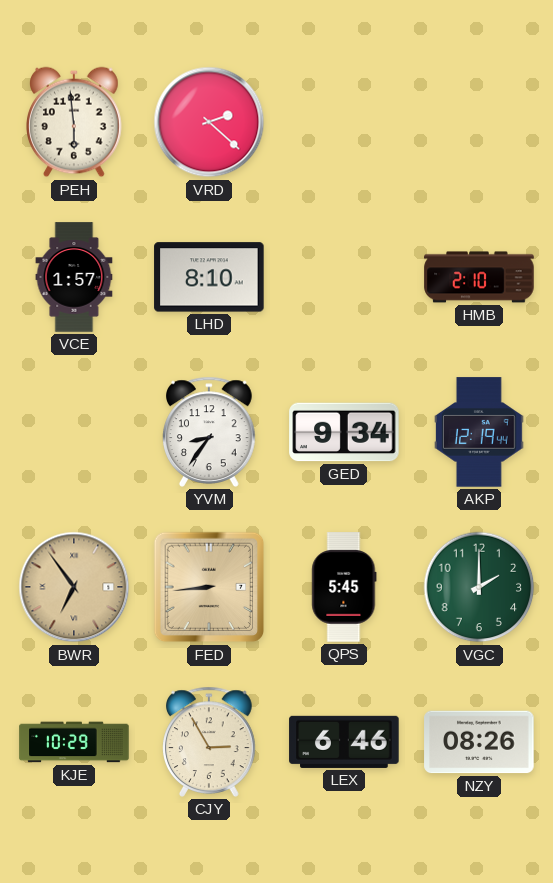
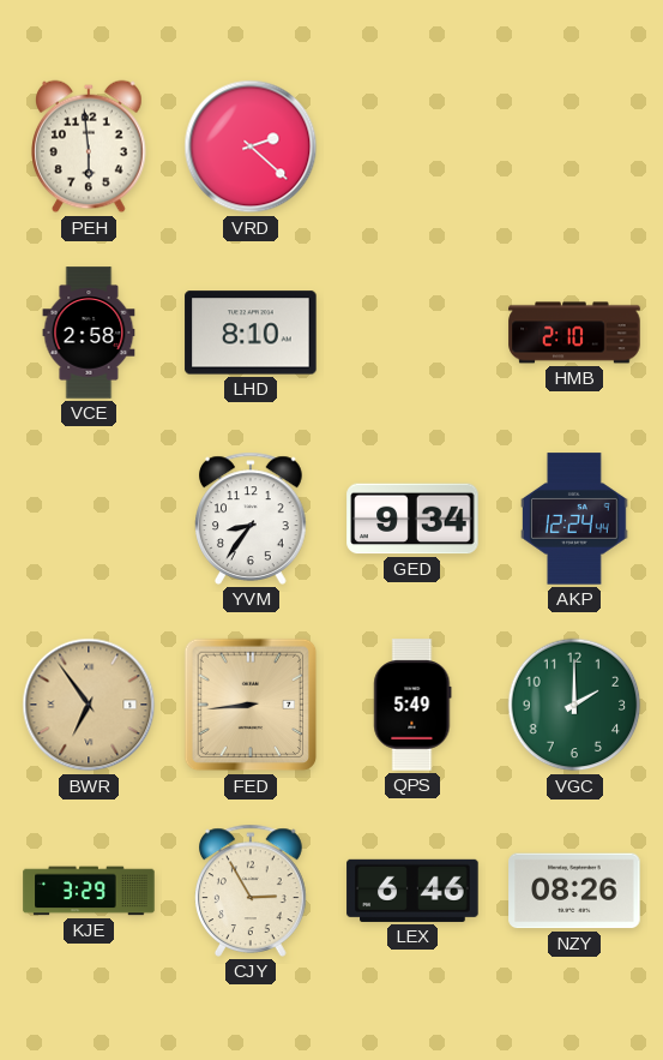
VCE: 1:57 -> 2:58 (89, 333)
AKP: 12:19 -> 12:24 (575, 519)
QPS: 5:45 -> 5:49 (412, 705)
KJE: 10:29 -> 3:29 (89, 891)
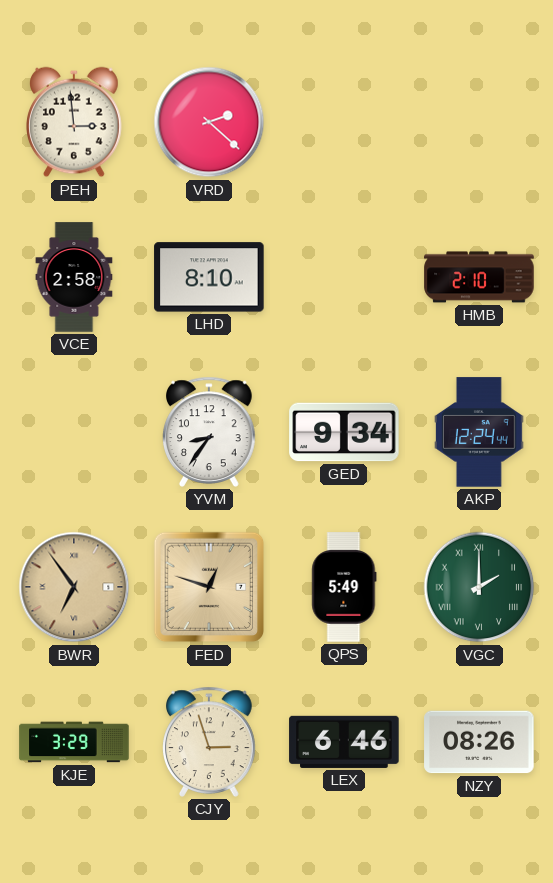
PEH: 5:59 -> 2:59 (74, 122)
FED: 8:44 -> 12:48 (209, 587)
VGC numerals: Arabic -> Roman (479, 587)
CJY: 2:55 -> 2:57 (210, 742)
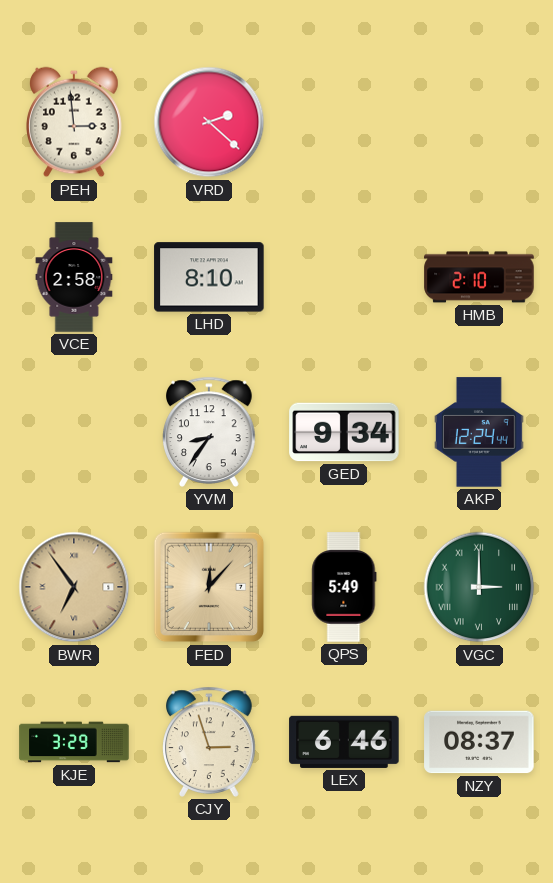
FED: 12:48 -> 12:07 (209, 587)
VGC: 2:00 -> 3:00 (479, 587)
NZY: 08:26 -> 08:37 (479, 742)
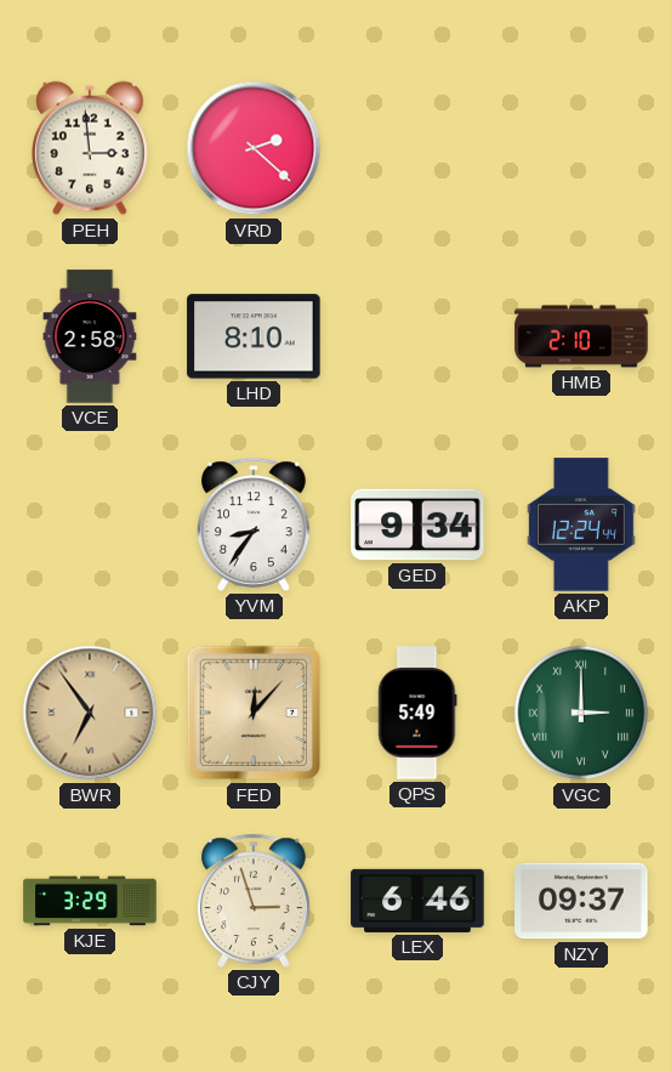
NZY: 08:37 -> 09:37 (581, 901)
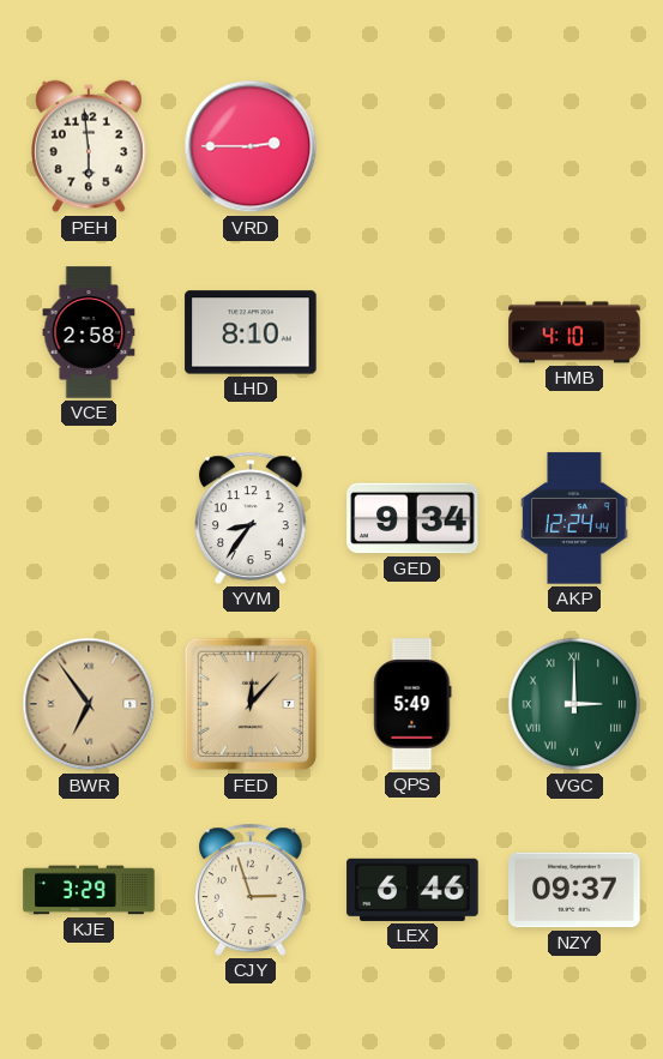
PEH: 2:59 -> 5:59 (89, 146)
VRD: 2:22 -> 2:45 (251, 146)
HMB: 2:10 -> 4:10 (574, 332)
